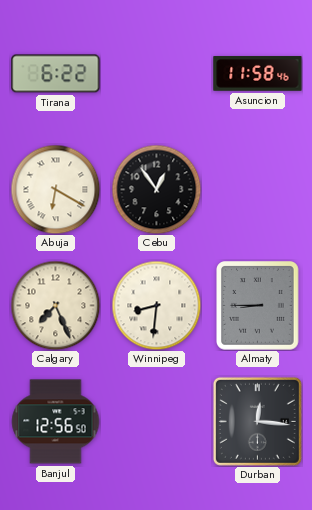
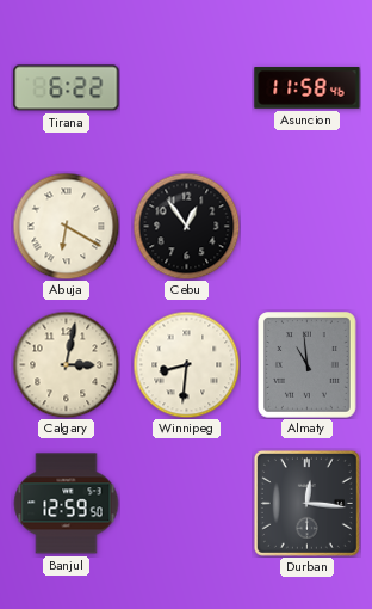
Calgary: 7:26 -> 3:02 (66, 364)
Almaty: 8:45 -> 10:59 (308, 365)
Banjul: 12:56 -> 12:59 (67, 504)
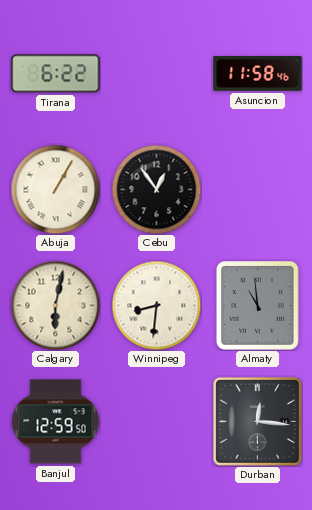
Abuja: 6:20 -> 1:05 (55, 189)
Calgary: 3:02 -> 6:02 (55, 305)
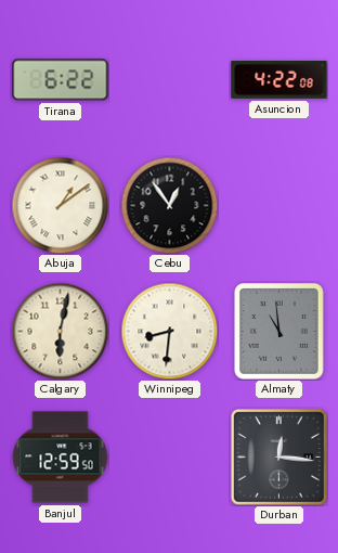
Asuncion: 11:58 -> 4:22 (279, 80)
Abuja: 1:05 -> 1:09 (60, 205)
